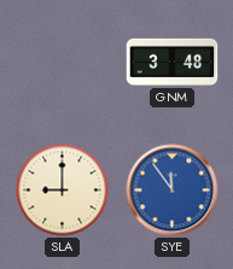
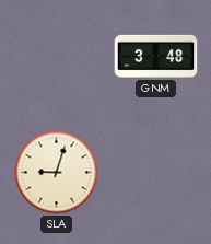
SLA: 9:00 -> 9:03 (57, 173)
SYE: 11:54 -> none (173, 191)
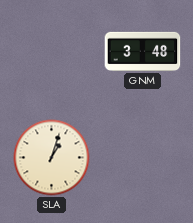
SLA: 9:03 -> 1:03 (52, 158)
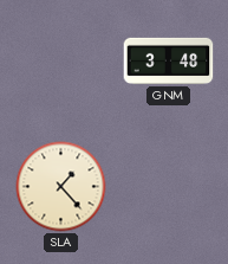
SLA: 1:03 -> 1:23 (61, 187)
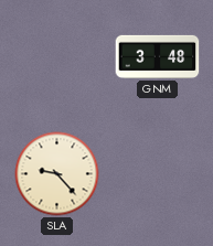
SLA: 1:23 -> 9:23 (57, 174)
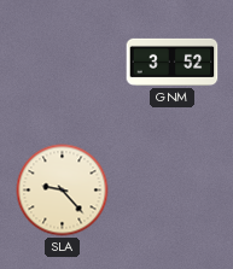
GNM: 3:48 -> 3:52 (173, 62)
